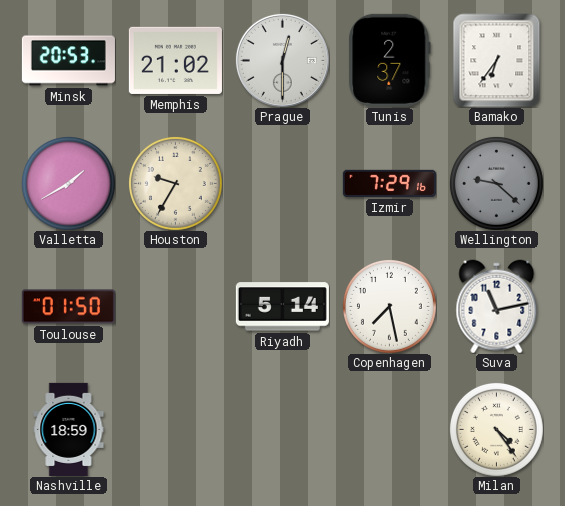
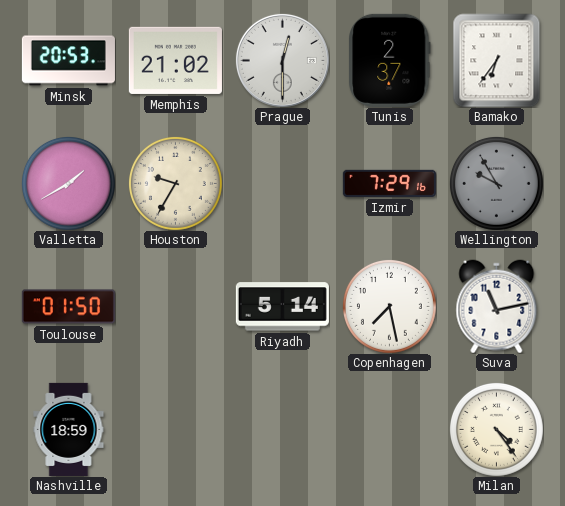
Wellington: 9:22 -> 9:55 (496, 183)
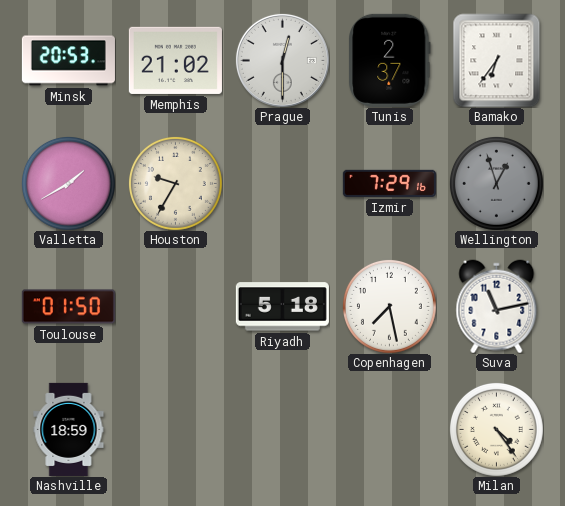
Wellington: 9:55 -> 12:57 (496, 183)
Riyadh: 5:14 -> 5:18 (282, 307)
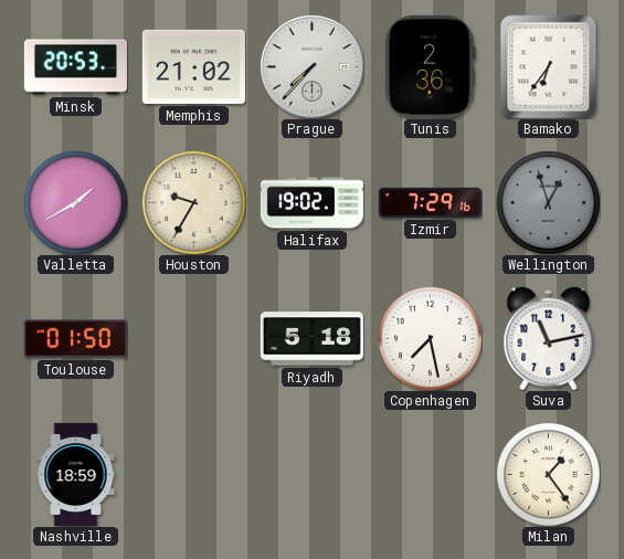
Prague: 12:30 -> 7:37 (311, 66)
Tunis: 2:37 -> 2:36 (431, 66)
Halifax: none -> 19:02 (311, 203)
Milan: 4:24 -> 1:24 (548, 474)
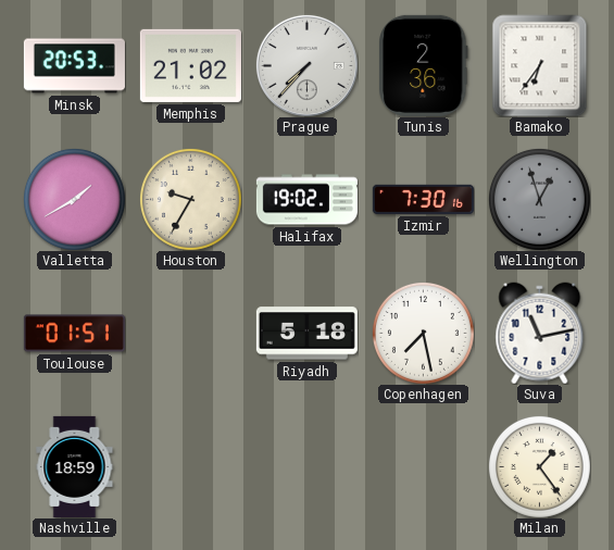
Izmir: 7:29 -> 7:30 (423, 199)
Toulouse: 01:50 -> 01:51 (74, 334)
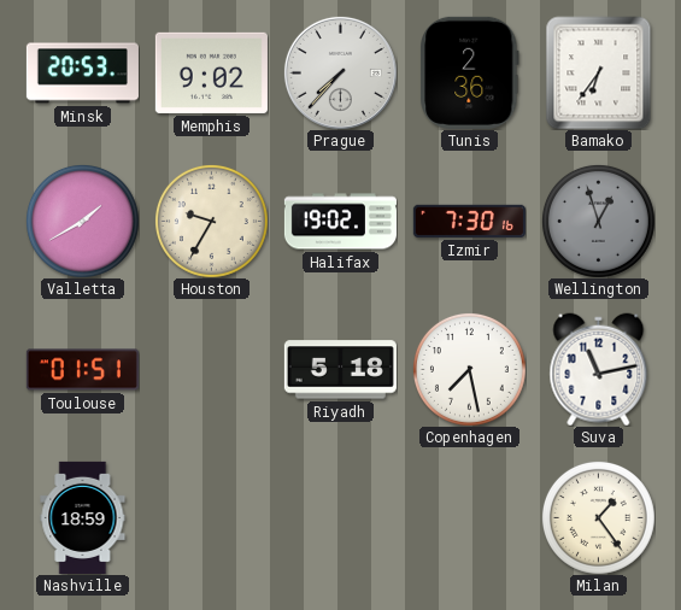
Memphis: 21:02 -> 9:02 (211, 72)
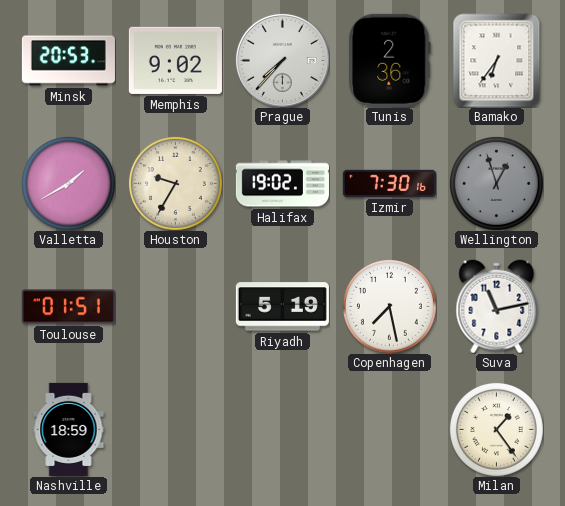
Riyadh: 5:18 -> 5:19 (282, 307)
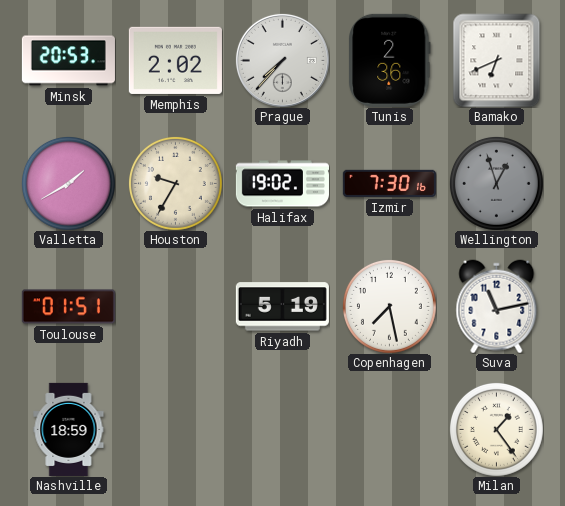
Memphis: 9:02 -> 2:02 (175, 60)
Bamako: 6:36 -> 6:41 (497, 60)
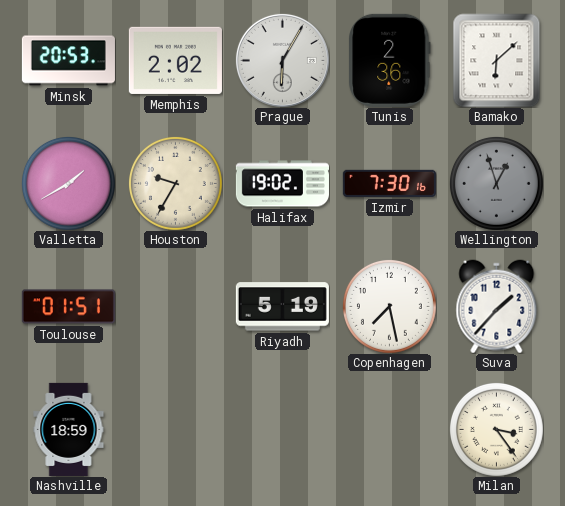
Prague: 7:37 -> 6:05 (282, 60)
Bamako: 6:41 -> 6:08 (497, 60)
Suva: 11:13 -> 1:37 (497, 306)
Milan: 1:24 -> 3:24 (496, 429)
